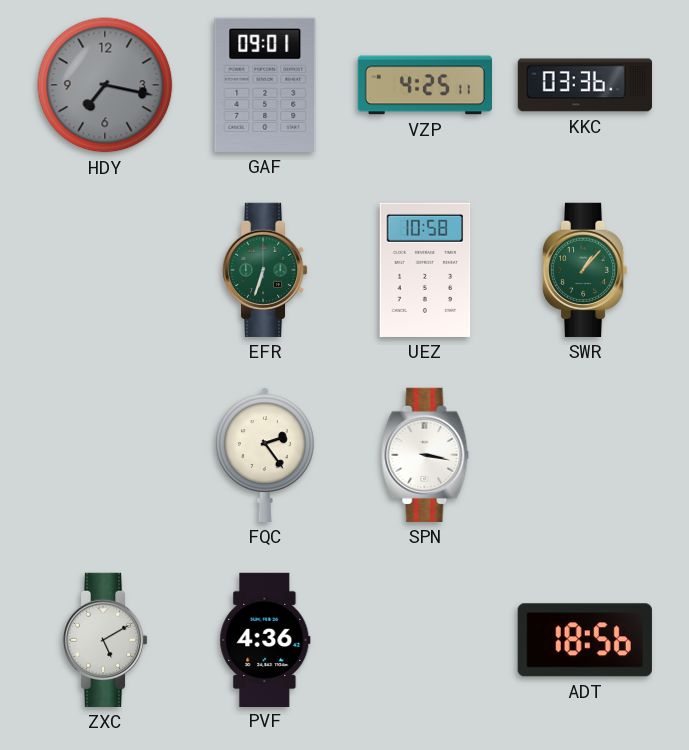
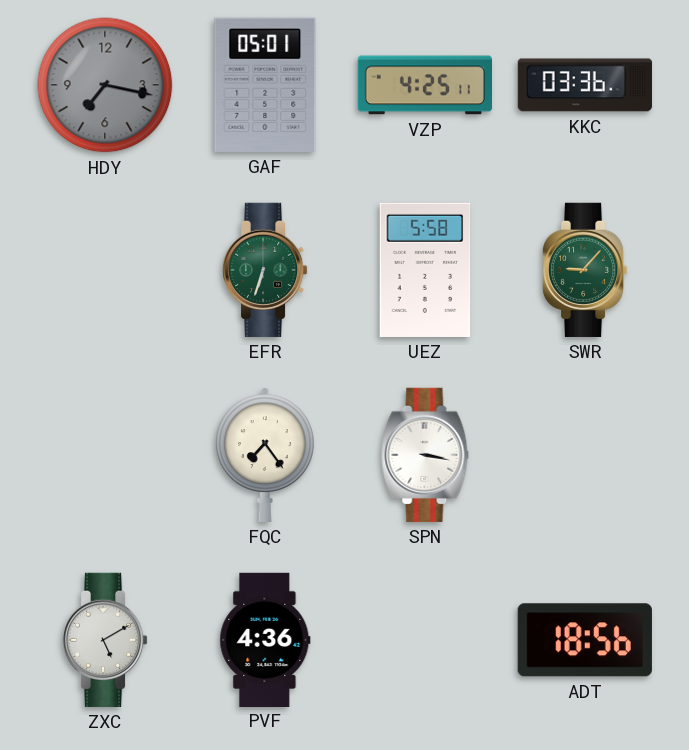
GAF: 09:01 -> 05:01 (265, 85)
UEZ: 10:58 -> 5:58 (425, 270)
SWR: 1:07 -> 9:07 (585, 270)
FQC: 2:24 -> 7:24 (265, 455)
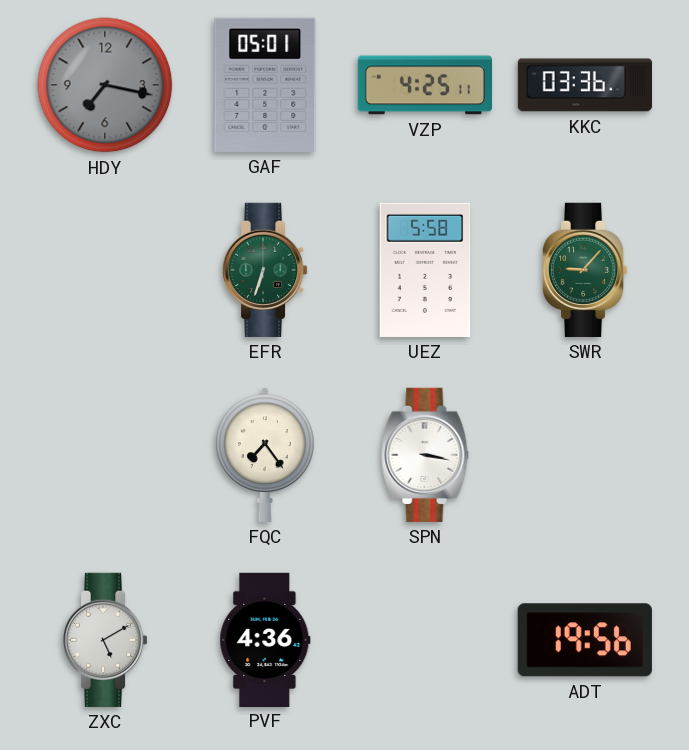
ADT: 18:56 -> 19:56 (585, 640)
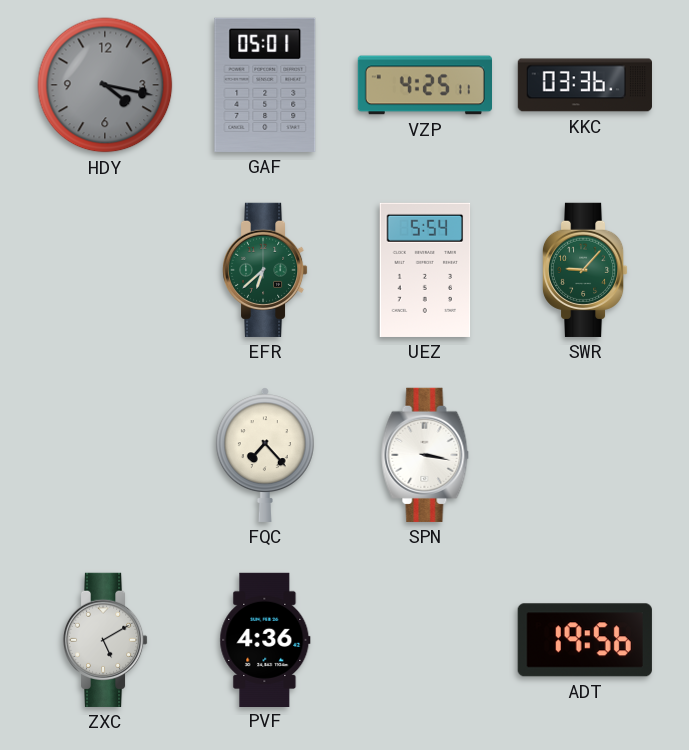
HDY: 7:17 -> 4:17 (105, 85)
EFR: 6:33 -> 6:38 (265, 270)
UEZ: 5:58 -> 5:54 (425, 270)
FQC: 7:24 -> 7:23 (265, 455)
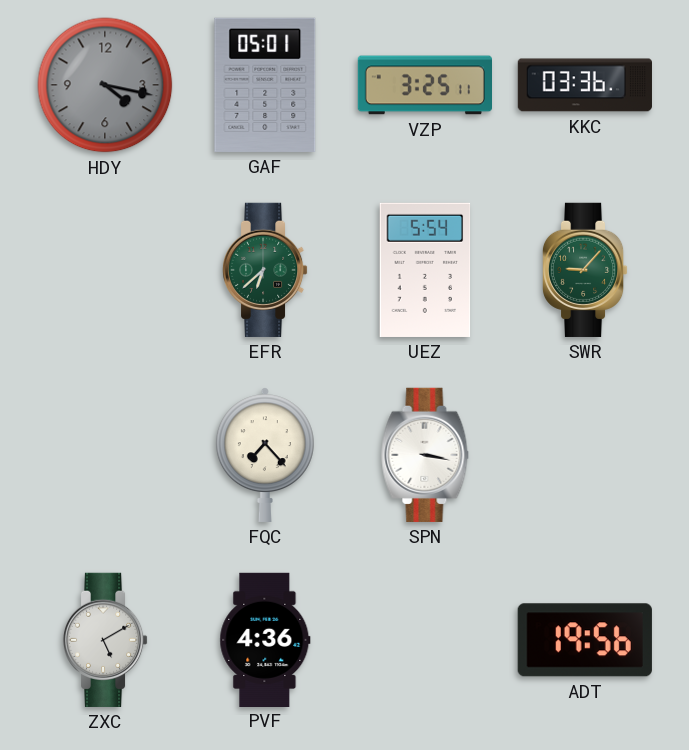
VZP: 4:25 -> 3:25 (424, 85)
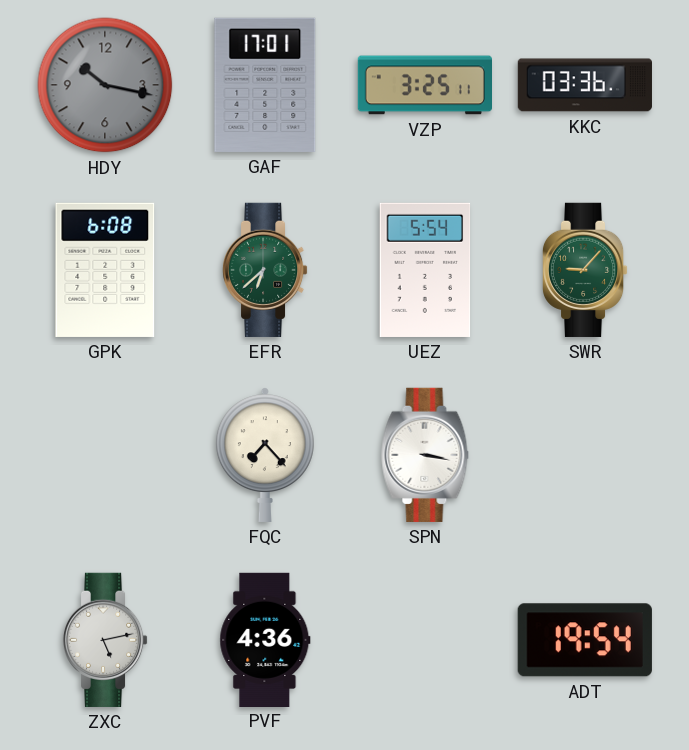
HDY: 4:17 -> 10:17 (105, 85)
GAF: 05:01 -> 17:01 (265, 85)
GPK: none -> 6:08 (105, 270)
ZXC: 5:10 -> 5:13 (105, 640)
ADT: 19:56 -> 19:54 (585, 640)
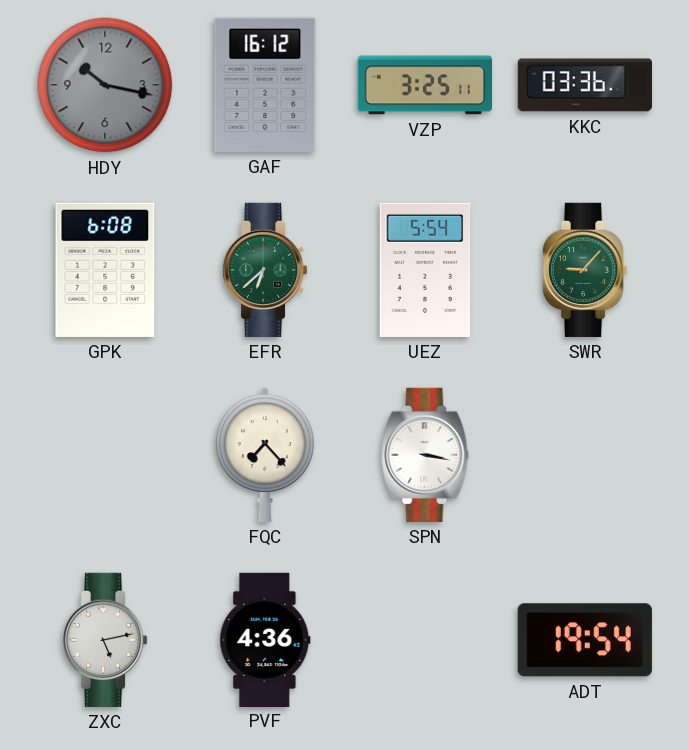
GAF: 17:01 -> 16:12 (265, 85)
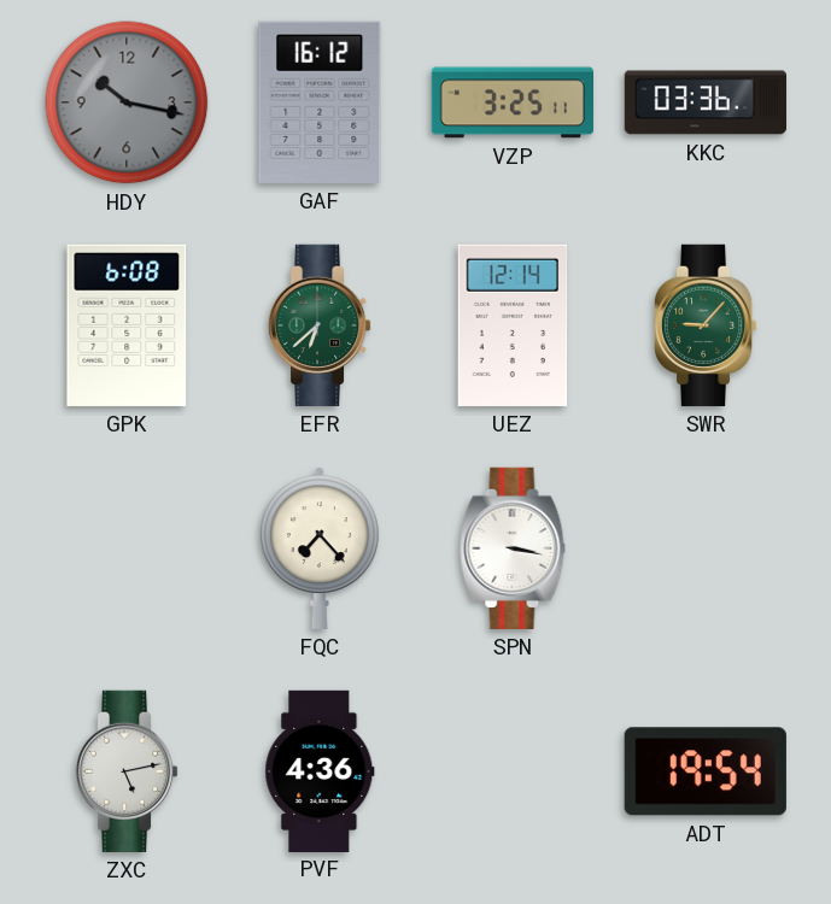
UEZ: 5:54 -> 12:14 (513, 325)
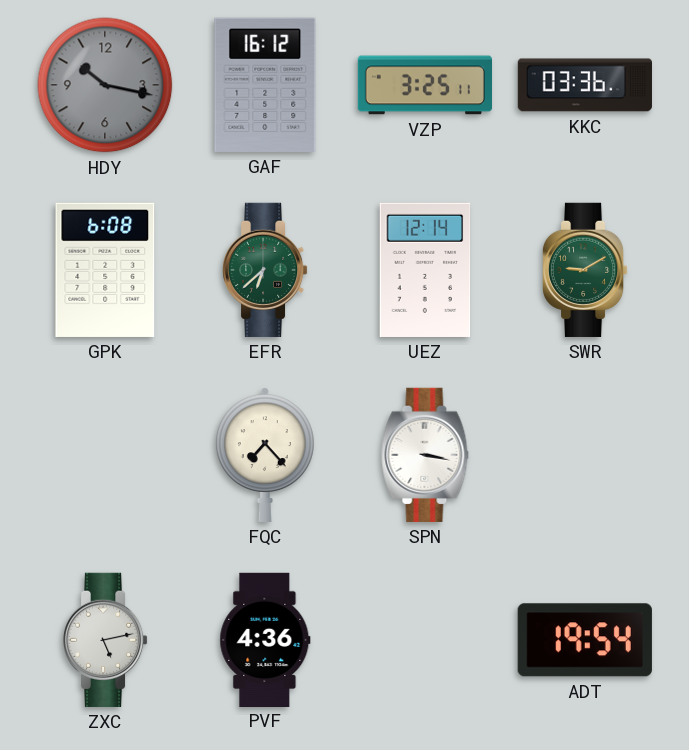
SWR: 9:07 -> 9:10 (585, 270)
